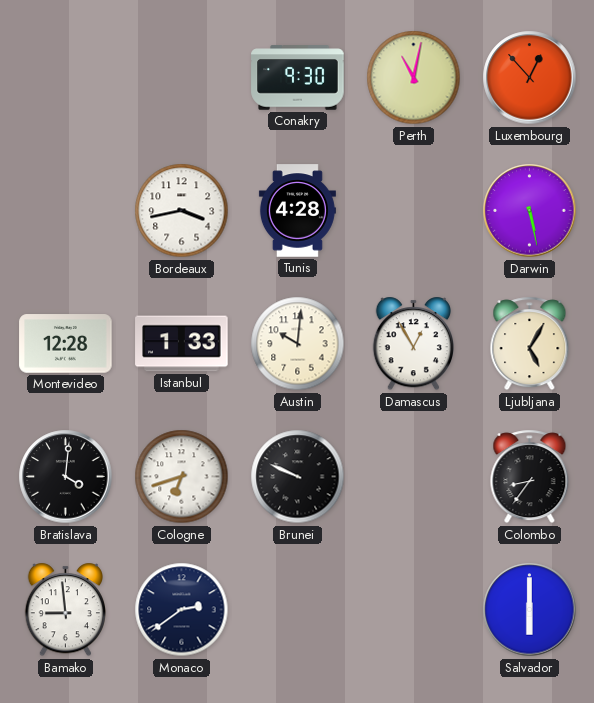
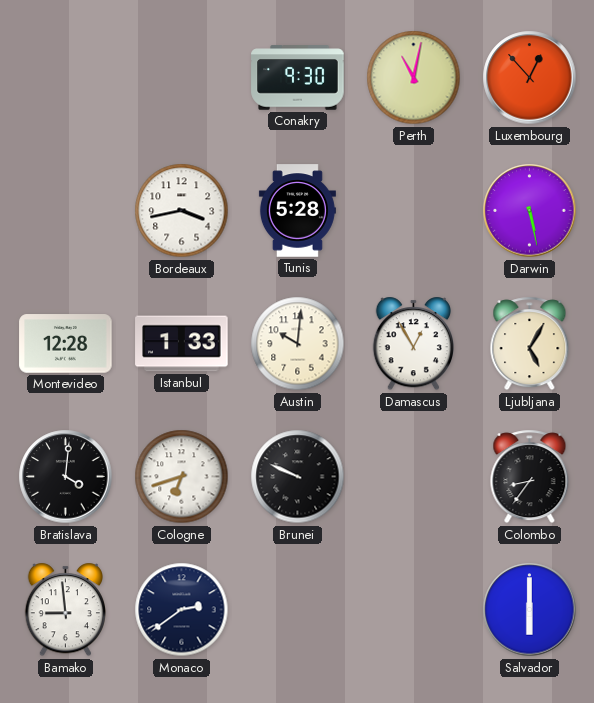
Tunis: 4:28 -> 5:28 (297, 211)
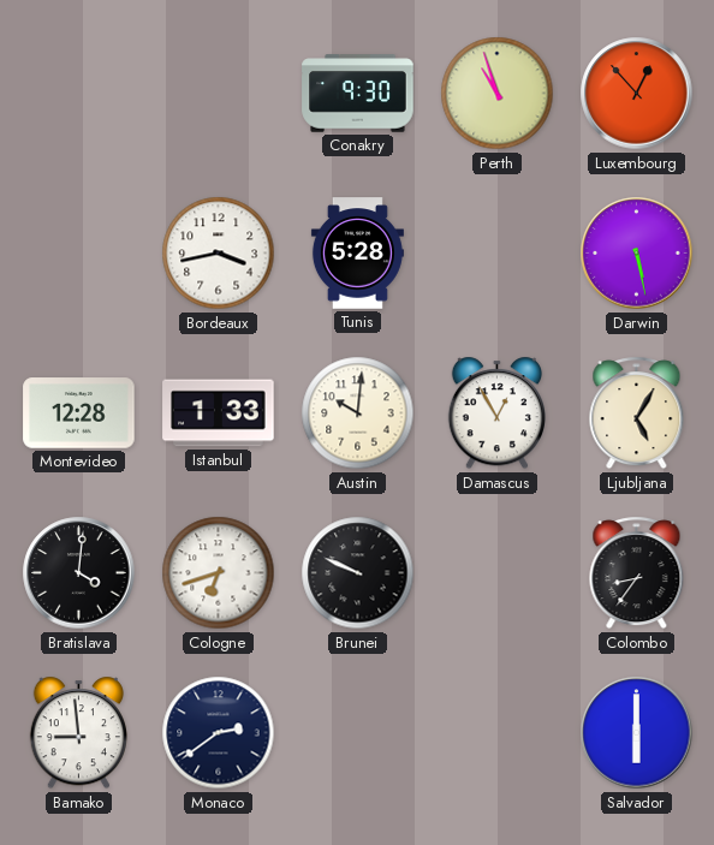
Perth: 11:02 -> 10:57 (498, 94)
